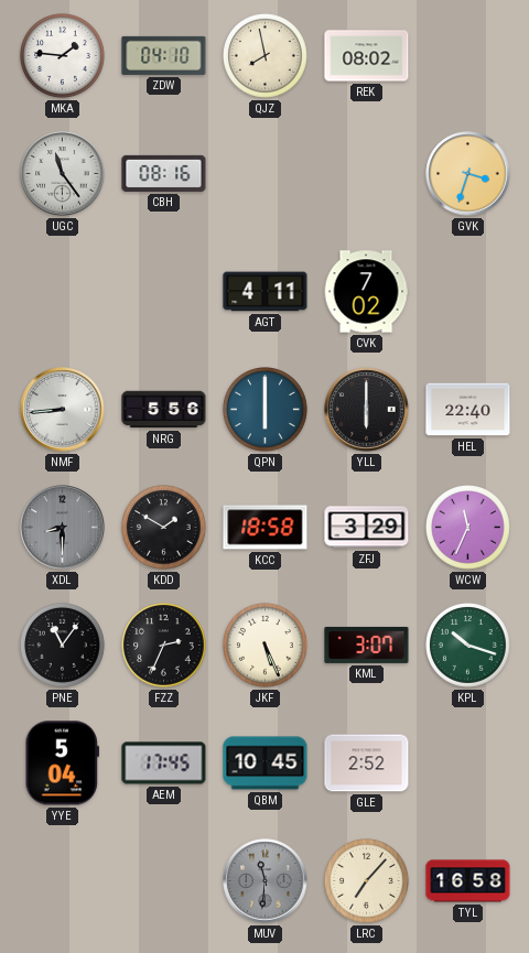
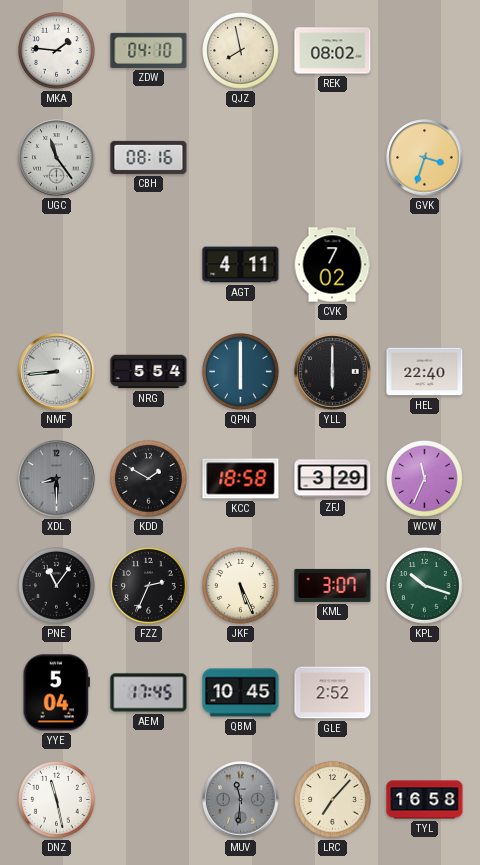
NRG: 5:56 -> 5:54 (149, 372)
DNZ: none -> 11:28 (57, 800)
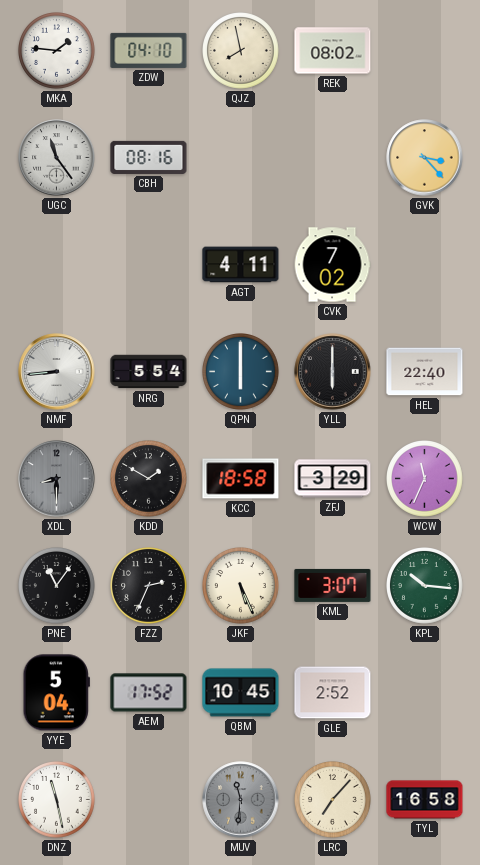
GVK: 3:33 -> 3:23 (425, 158)
KPL: 10:18 -> 10:16 (425, 586)
AEM: 17:45 -> 17:52 (149, 693)
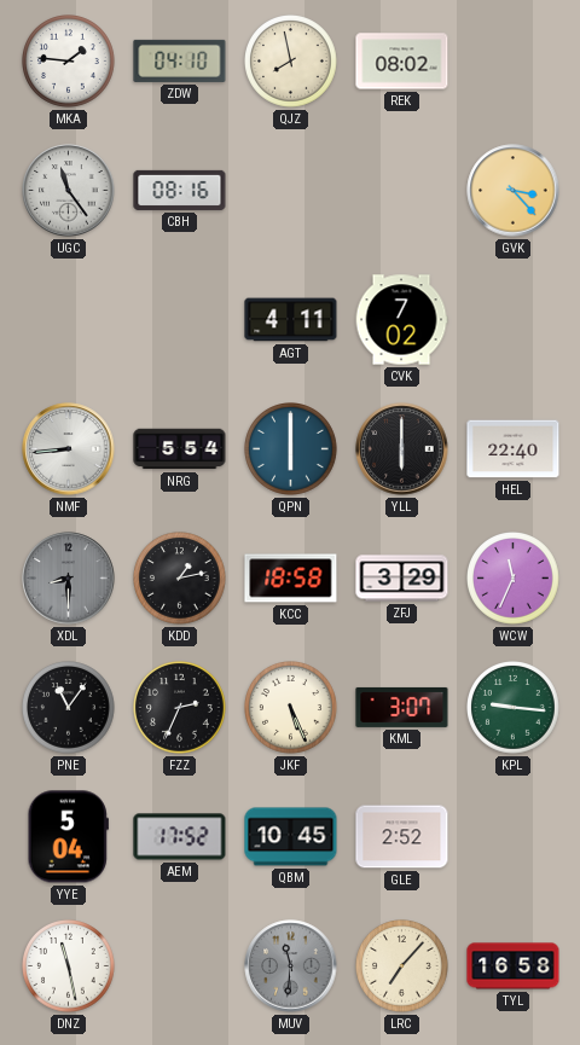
KDD: 1:50 -> 1:13 (180, 579)
KPL: 10:16 -> 9:16 (514, 708)
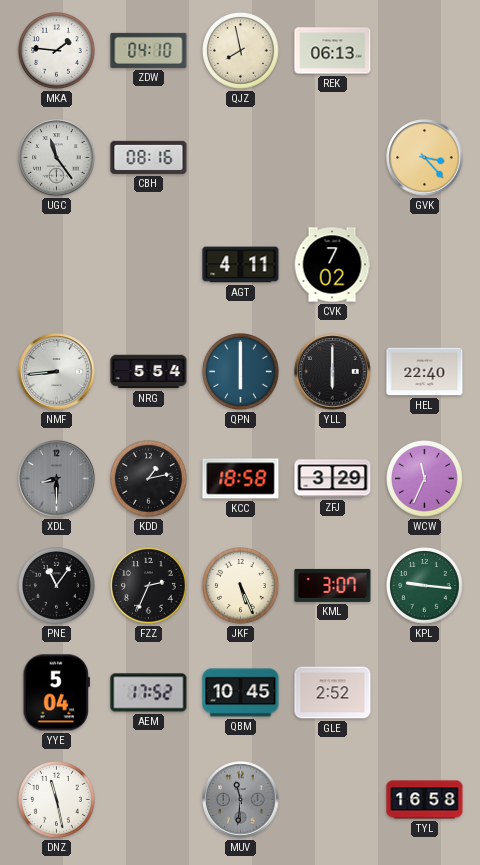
REK: 08:02 -> 06:13 (333, 51)
LRC: 7:07 -> none (402, 966)
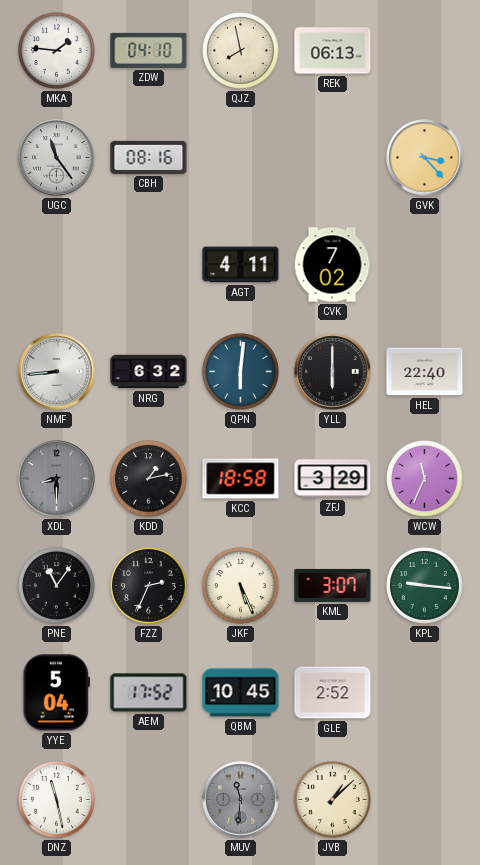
NRG: 5:54 -> 6:32 (149, 372)
QPN: 6:00 -> 6:01 (241, 372)
JVB: none -> 1:08 (333, 800)
TYL: 16:58 -> none (425, 800)
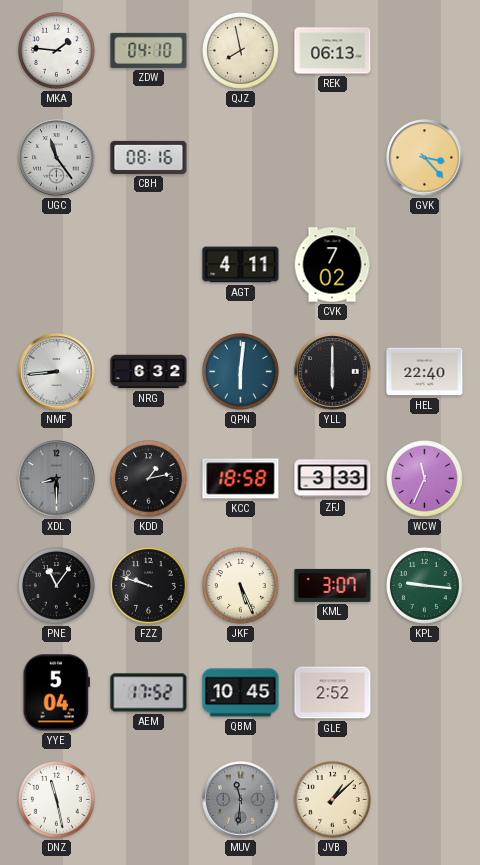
ZFJ: 3:29 -> 3:33 (333, 479)
FZZ: 2:34 -> 9:48 (149, 586)
